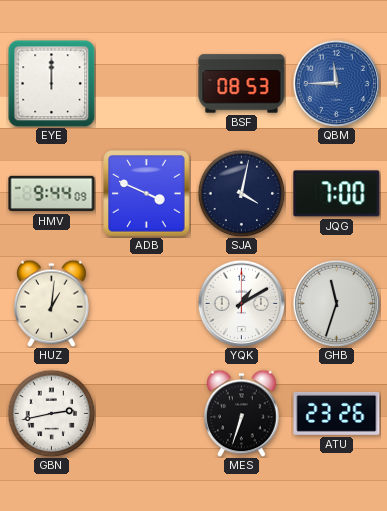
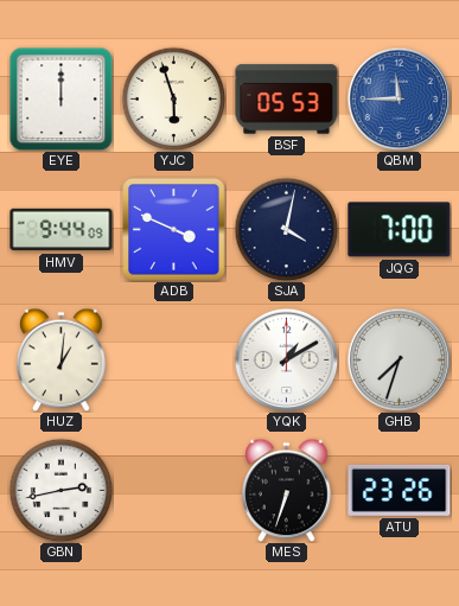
YJC: none -> 5:57 (173, 98)
BSF: 08:53 -> 05:53 (287, 100)
GHB: 11:33 -> 7:33 (399, 359)
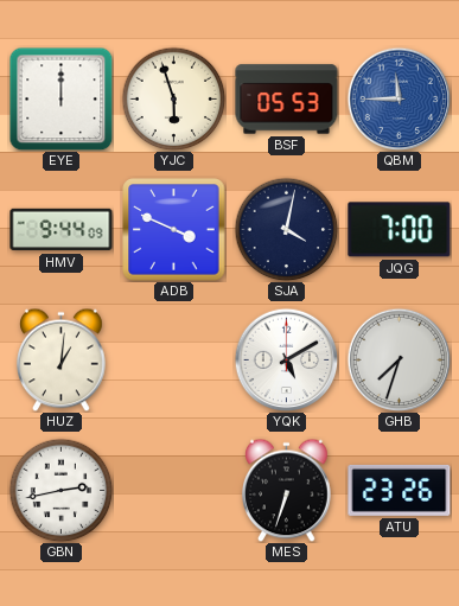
YQK: 1:10 -> 5:10 (286, 359)
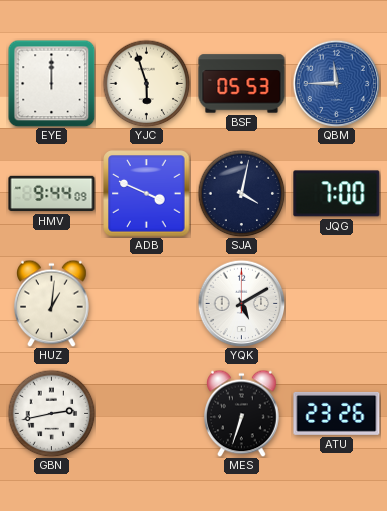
GHB: 7:33 -> none (399, 359)
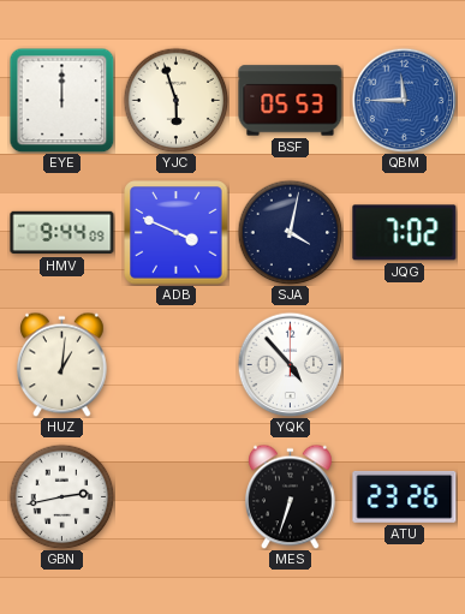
JQG: 7:00 -> 7:02 (405, 233)
YQK: 5:10 -> 4:53 (290, 364)
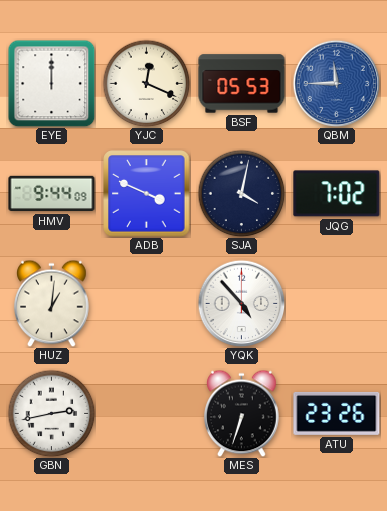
YJC: 5:57 -> 12:19 (146, 83)
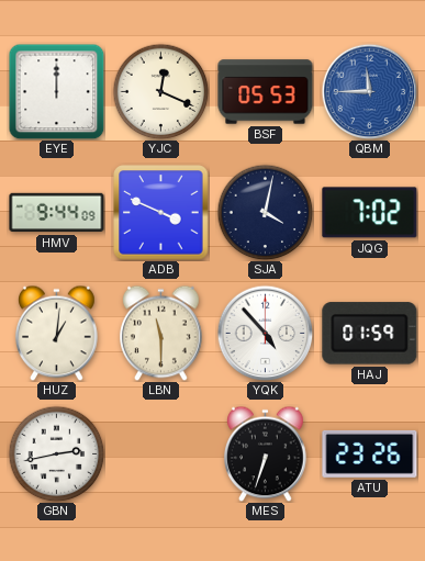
LBN: none -> 11:30 (161, 333)
HAJ: none -> 01:59 (370, 334)
